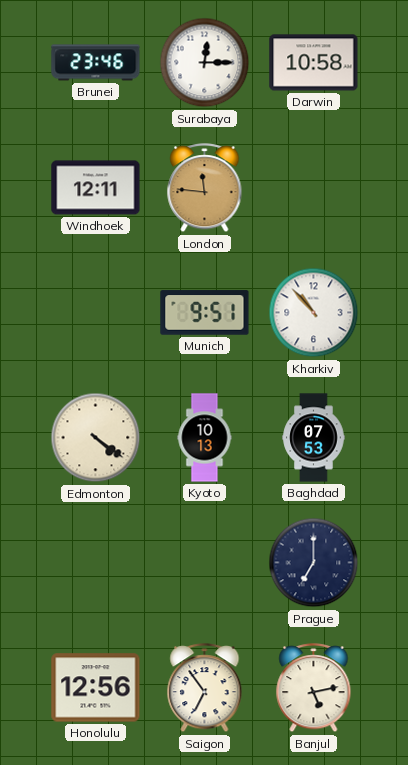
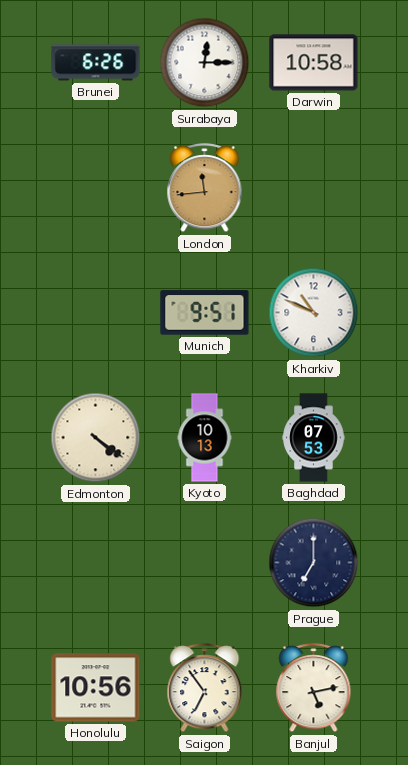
Brunei: 23:46 -> 6:26 (96, 63)
Windhoek: 12:11 -> none (96, 188)
London: 11:46 -> 11:44 (205, 188)
Kharkiv: 10:53 -> 10:49 (314, 313)
Honolulu: 12:56 -> 10:56 (96, 688)
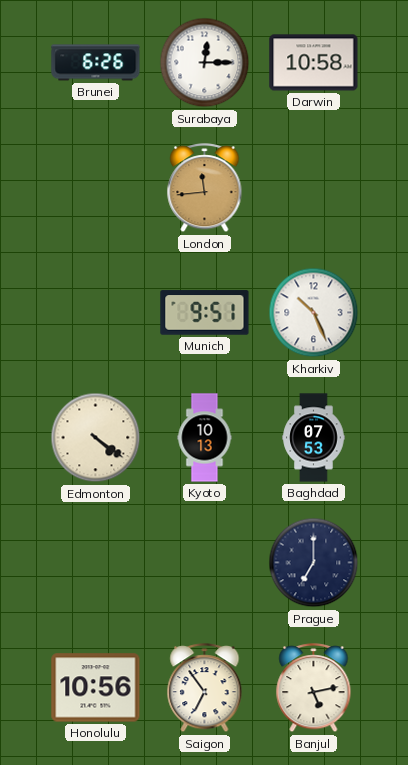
Kharkiv: 10:49 -> 10:26 (314, 313)
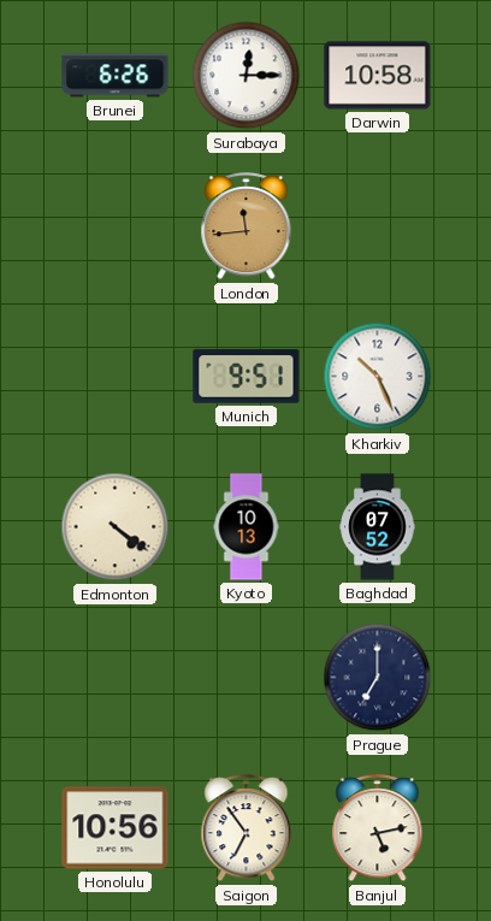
Baghdad: 07:53 -> 07:52 (378, 527)
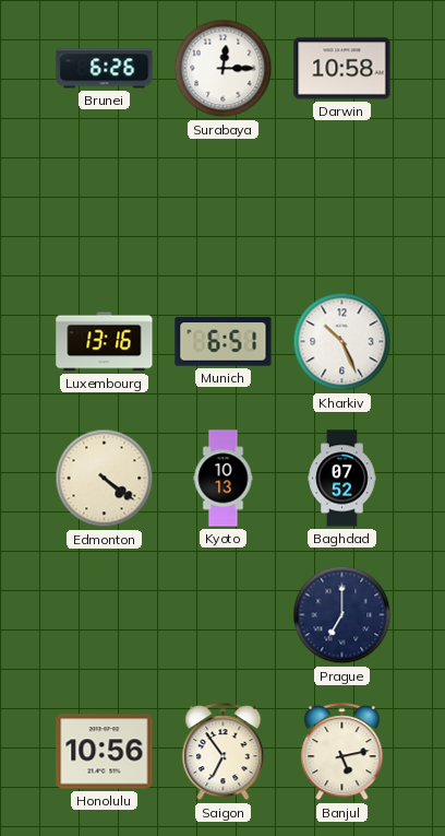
London: 11:44 -> none (247, 226)
Luxembourg: none -> 13:16 (105, 342)
Munich: 9:51 -> 6:51 (224, 342)
